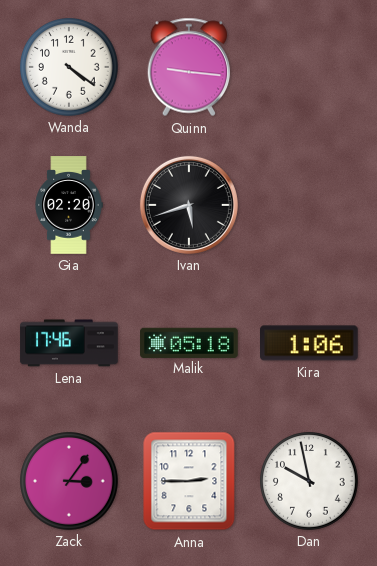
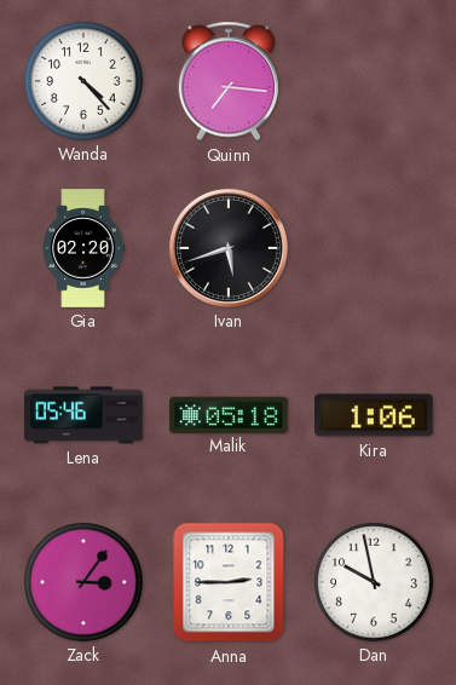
Wanda: 4:21 -> 4:23 (85, 82)
Quinn: 9:16 -> 7:16 (229, 81)
Lena: 17:46 -> 05:46 (83, 415)
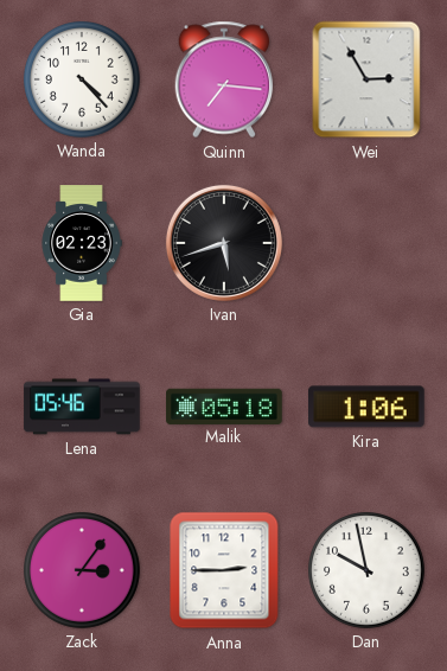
Wei: none -> 2:55 (366, 79)
Gia: 02:20 -> 02:23 (82, 243)
